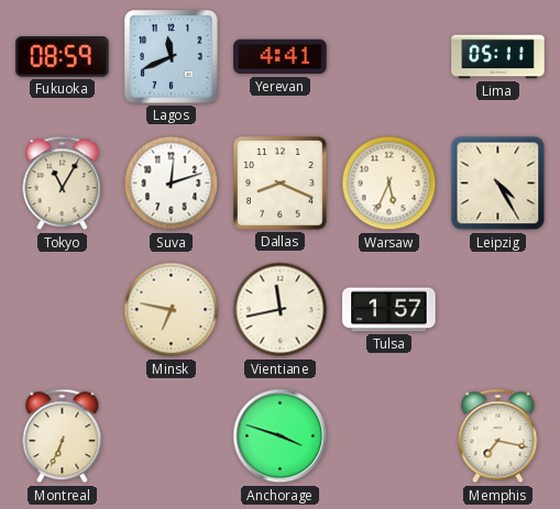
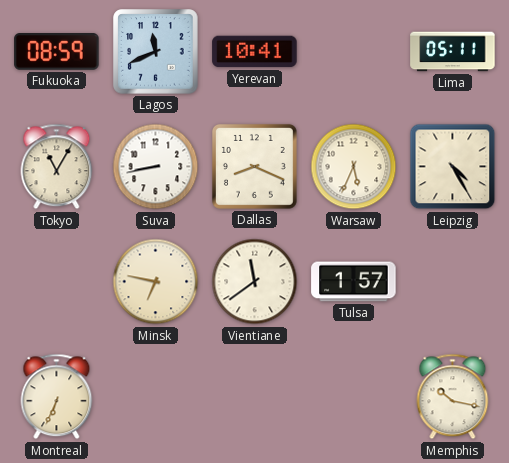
Yerevan: 4:41 -> 10:41 (255, 52)
Suva: 12:12 -> 8:43 (156, 167)
Vientiane: 11:43 -> 11:39 (255, 282)
Anchorage: 3:48 -> none (281, 436)
Memphis: 7:17 -> 10:17 (453, 397)
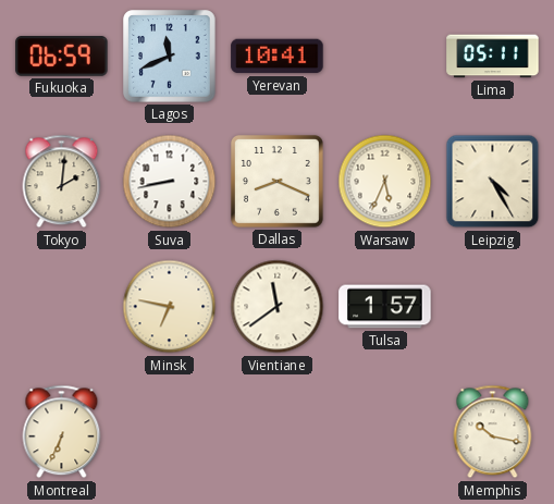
Fukuoka: 08:59 -> 06:59 (62, 57)
Tokyo: 11:05 -> 2:01 (62, 182)
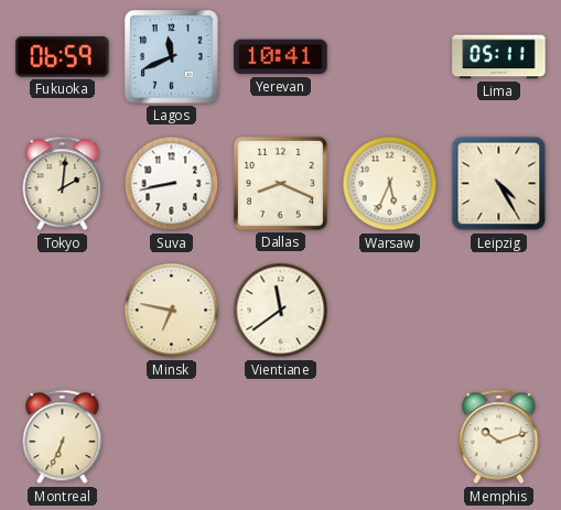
Tulsa: 1:57 -> none (385, 307)
Memphis: 10:17 -> 10:12 (499, 437)
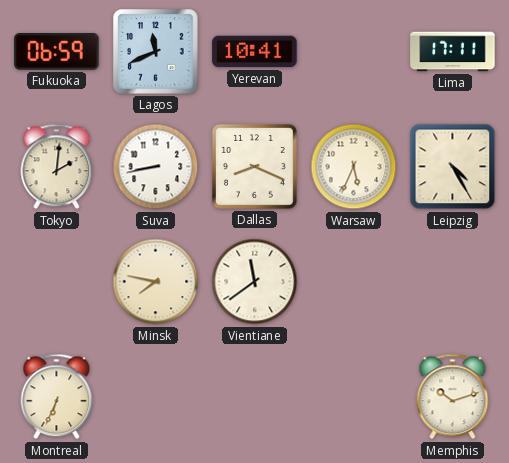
Lima: 05:11 -> 17:11 (453, 52)
Minsk: 6:47 -> 7:47 (156, 282)
